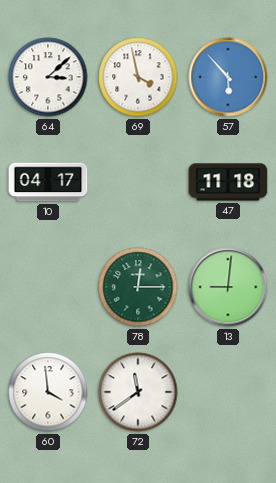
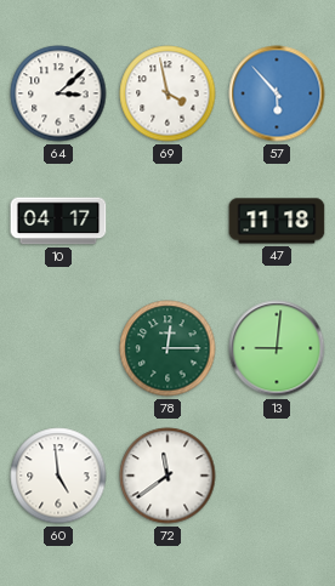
60: 3:59 -> 4:59 (58, 476)
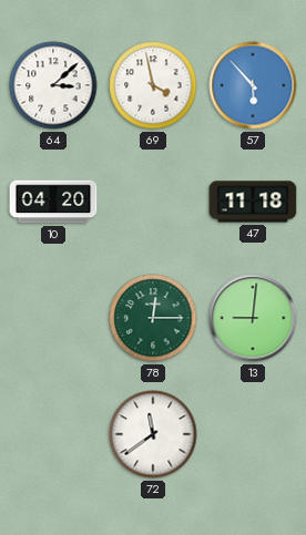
10: 04:17 -> 04:20 (53, 202)
60: 4:59 -> none (58, 476)
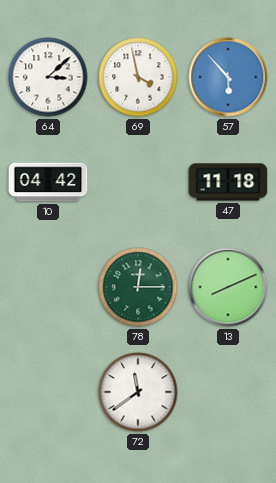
10: 04:20 -> 04:42 (48, 182)
13: 9:01 -> 8:11 (228, 287)
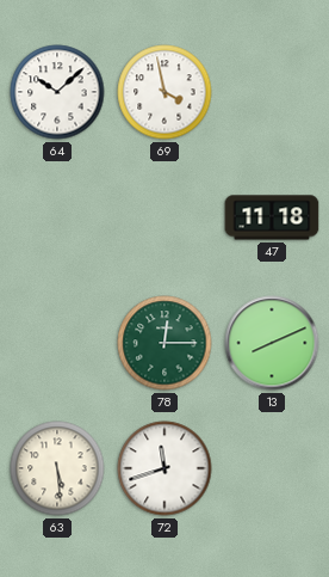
64: 3:08 -> 10:08 (57, 92)
57: 5:53 -> none (228, 77)
10: 04:42 -> none (48, 182)
63: none -> 5:29 (57, 468)
72: 11:39 -> 11:42 (164, 468)
